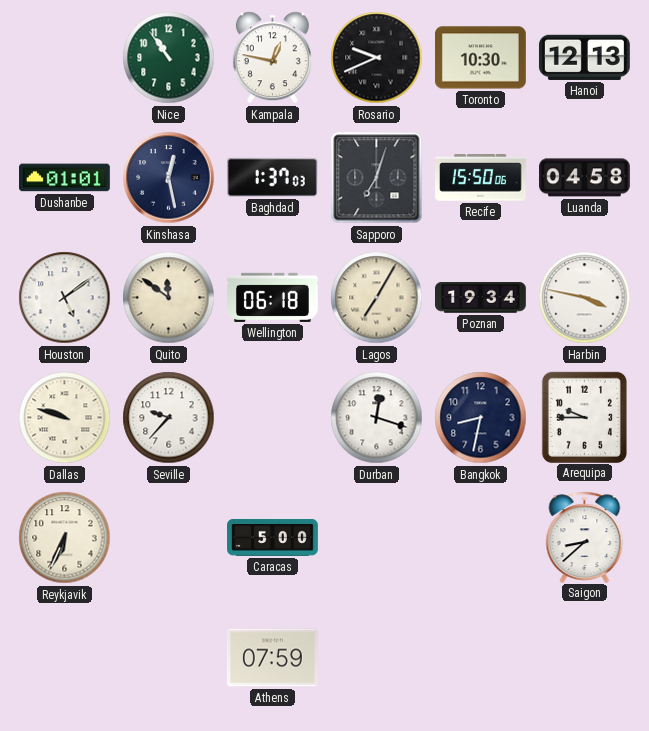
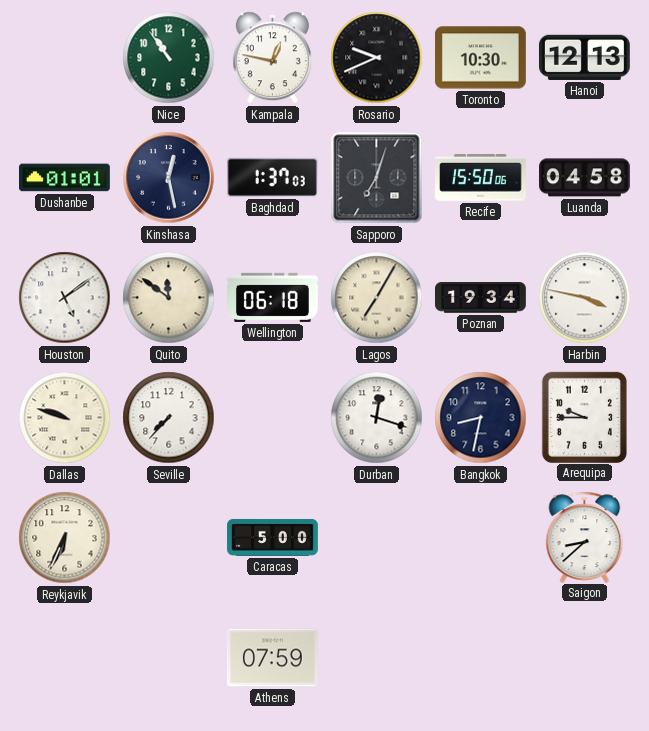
Seville: 9:37 -> 7:37 (169, 418)
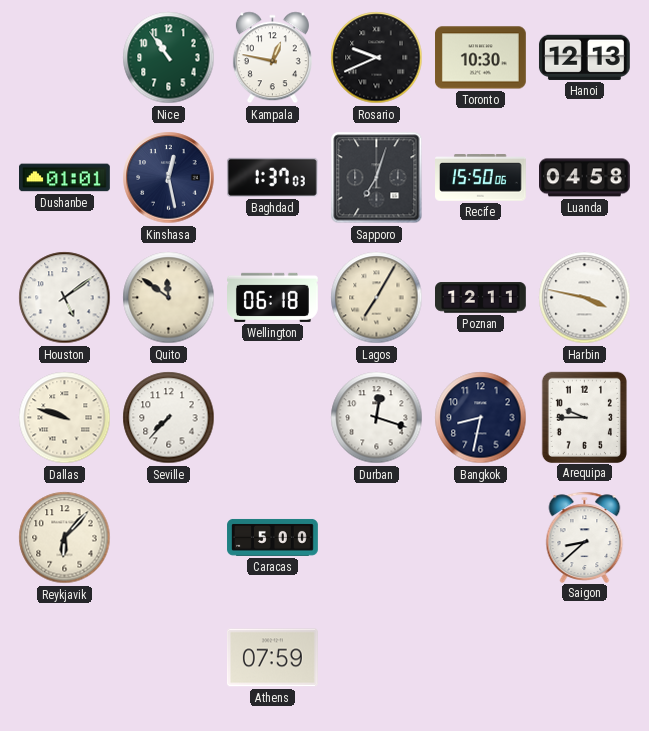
Poznan: 19:34 -> 12:11 (481, 298)
Reykjavik: 6:34 -> 6:07 (65, 538)
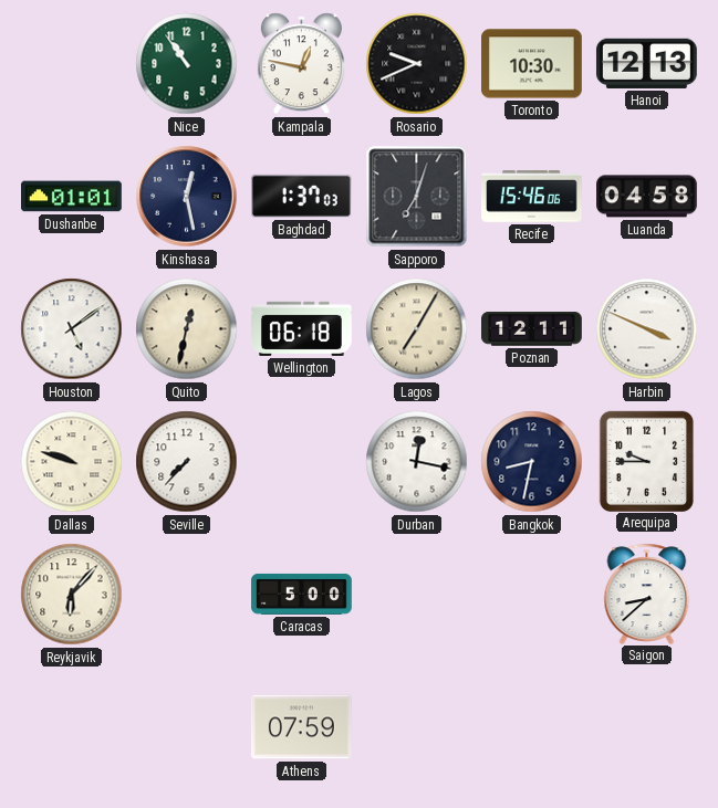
Recife: 15:50 -> 15:46 (532, 197)
Quito: 11:51 -> 12:32 (187, 329)
Harbin: 3:47 -> 3:49 (647, 329)
Durban: 12:18 -> 12:17 (417, 462)
